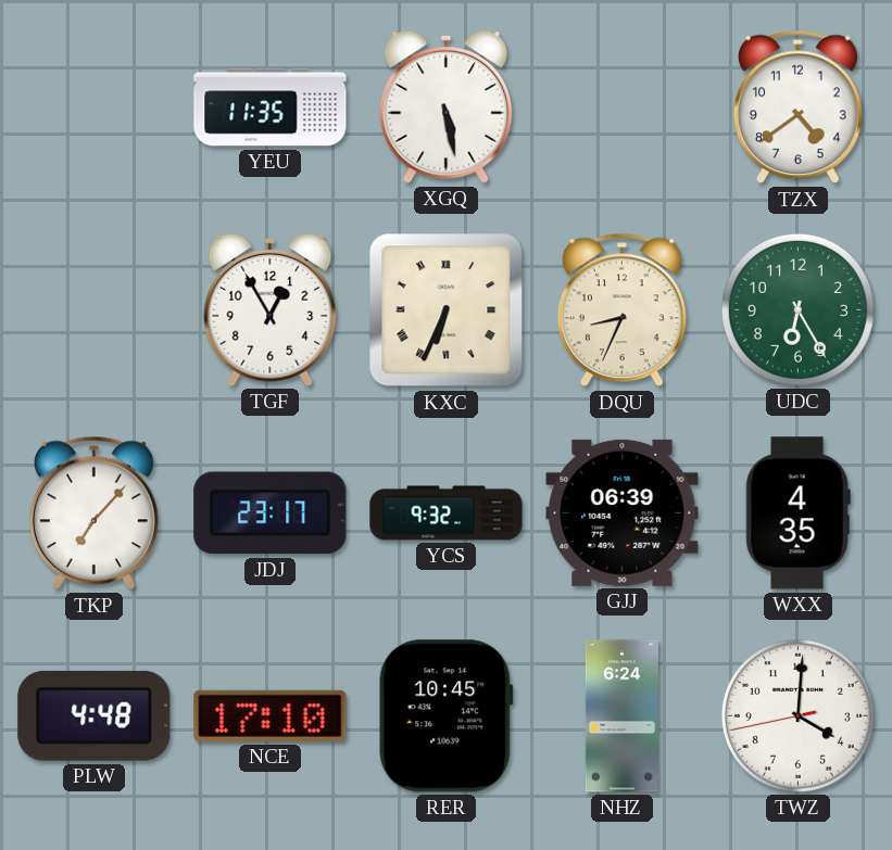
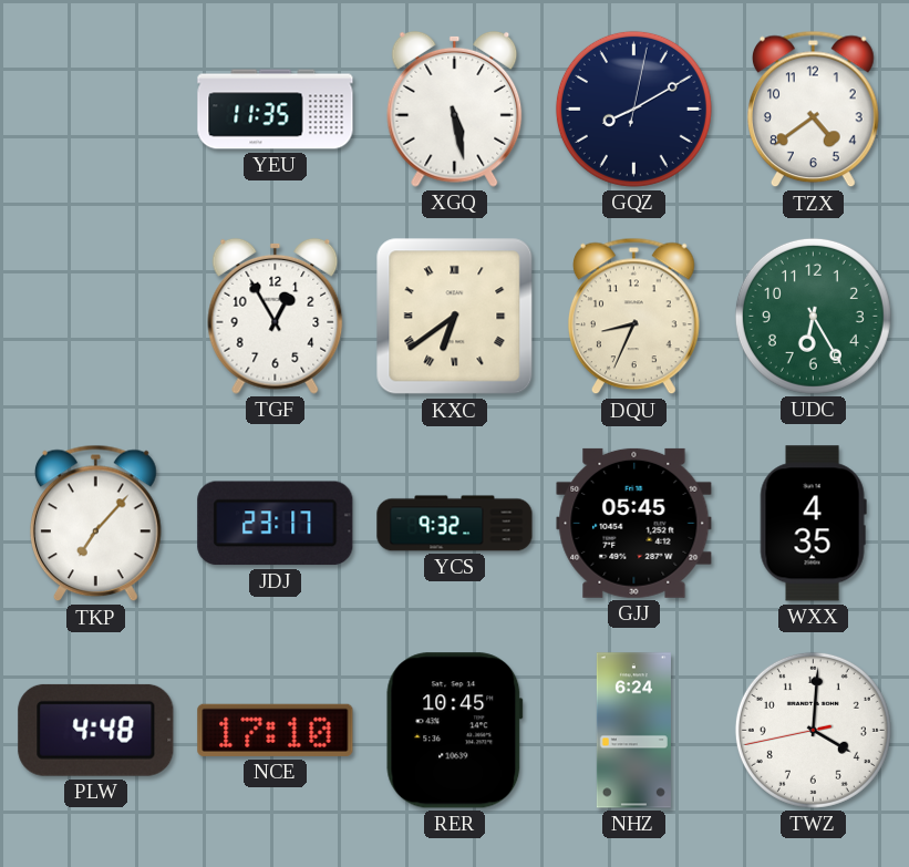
GQZ: none -> 8:10 (633, 109)
KXC: 6:34 -> 6:39 (455, 317)
GJJ: 06:39 -> 05:45 (634, 523)
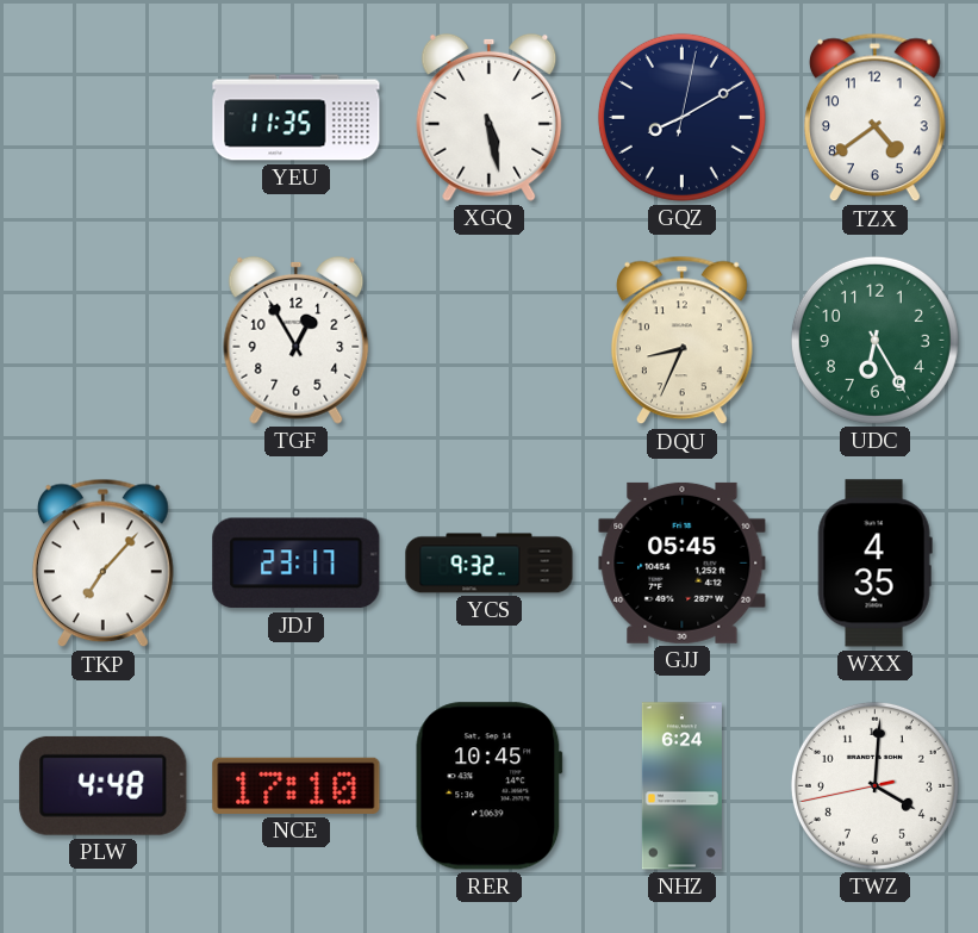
KXC: 6:39 -> none (455, 317)
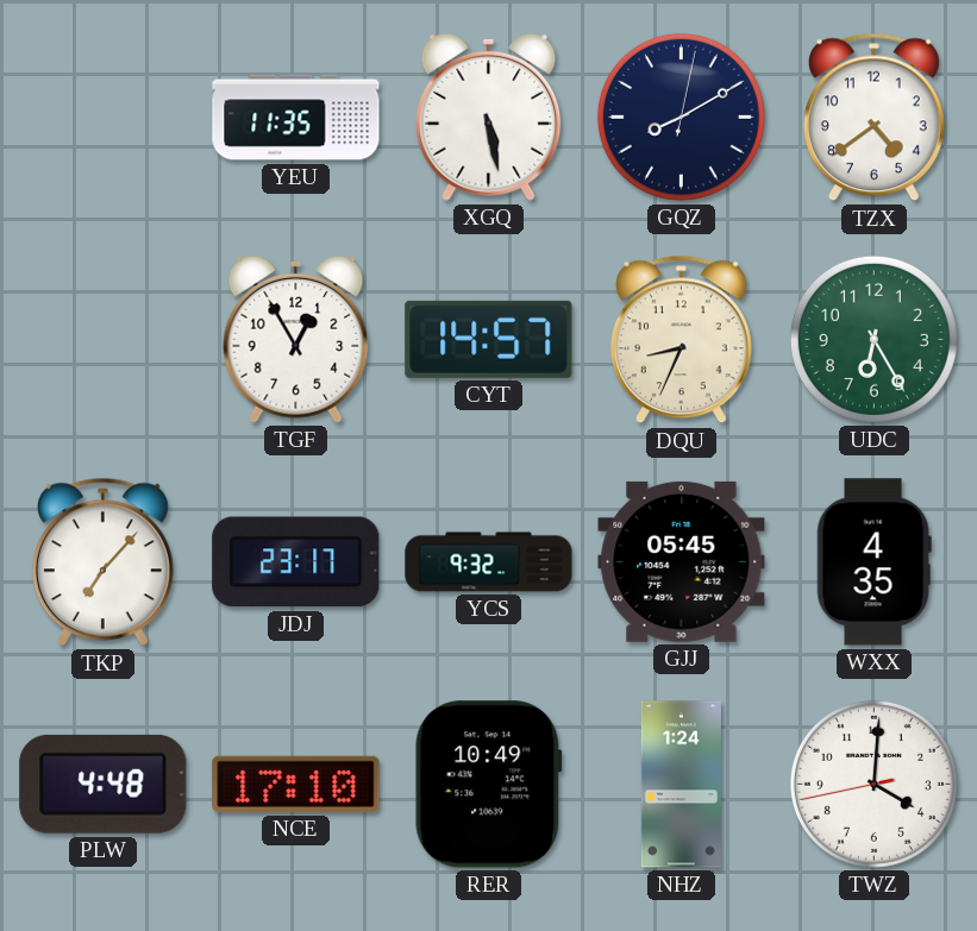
CYT: none -> 14:57 (489, 339)
RER: 10:45 -> 10:49 (489, 785)
NHZ: 6:24 -> 1:24 (681, 785)
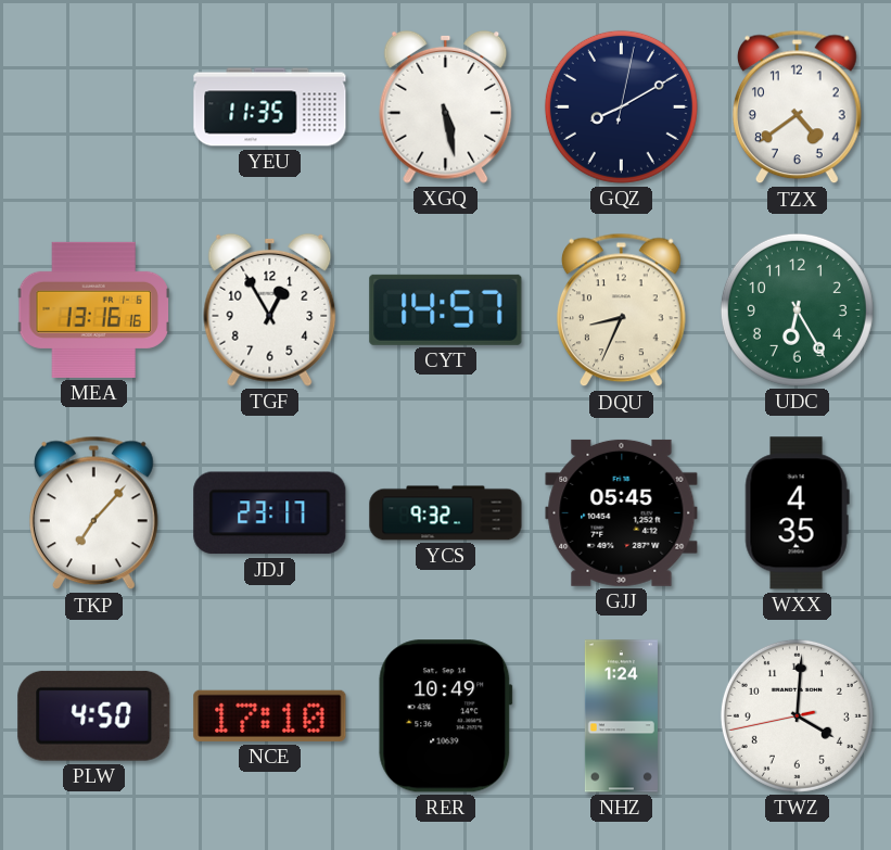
MEA: none -> 13:16 (93, 309)
PLW: 4:48 -> 4:50 (94, 715)
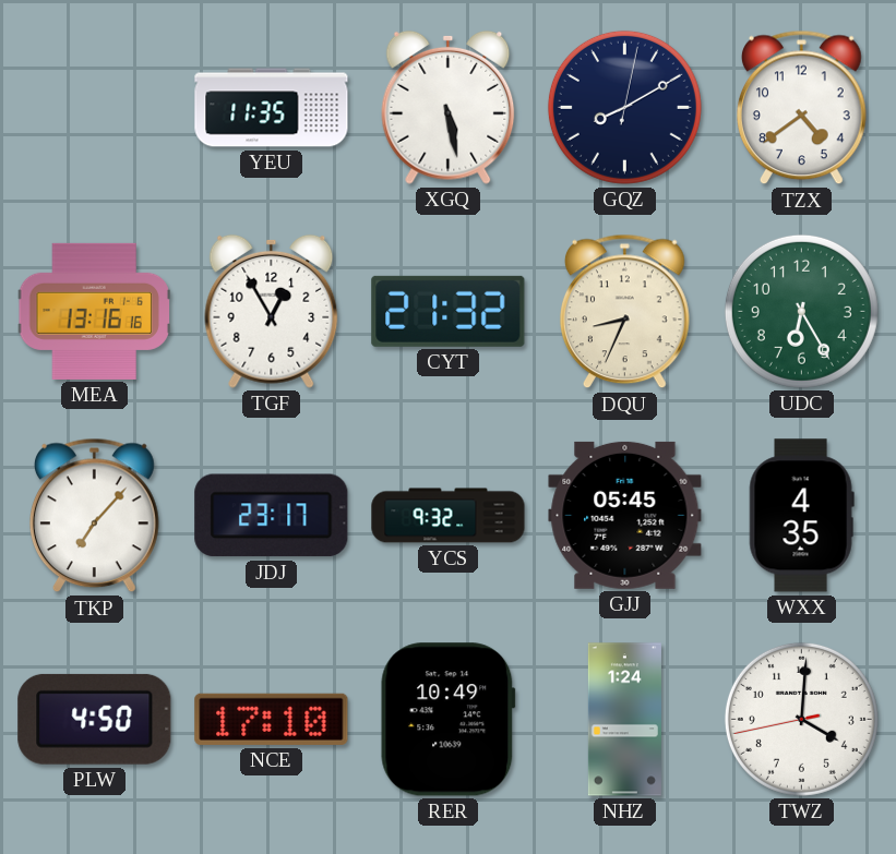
CYT: 14:57 -> 21:32 (449, 311)
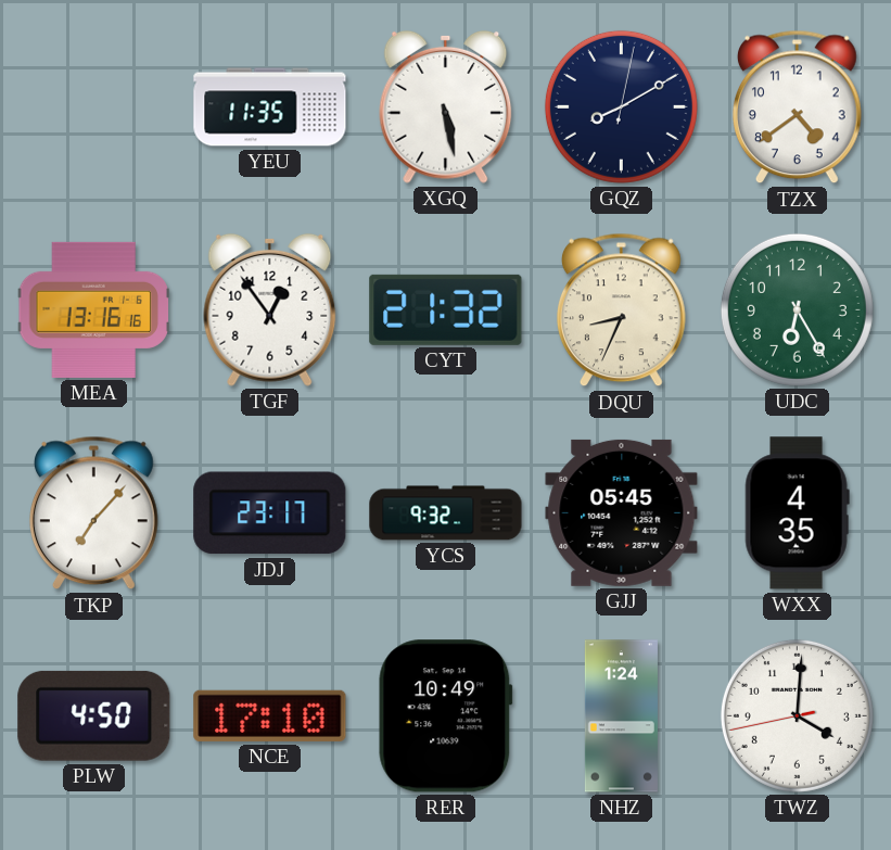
TGF: 12:55 -> 12:54 (270, 309)
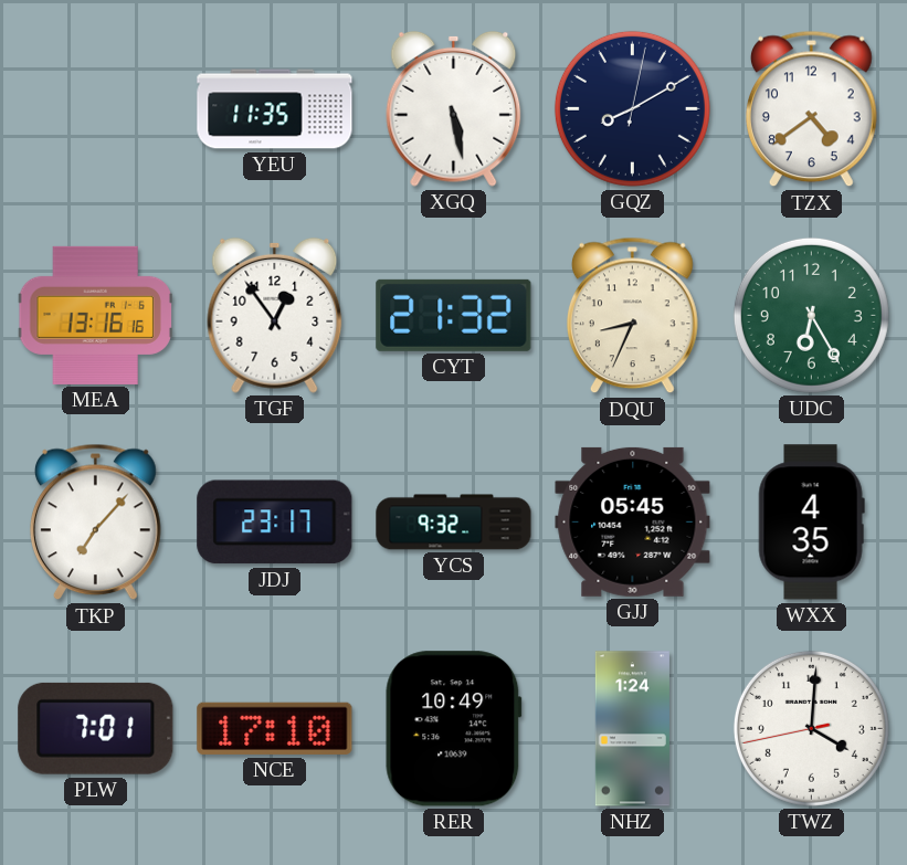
PLW: 4:50 -> 7:01 (96, 728)
